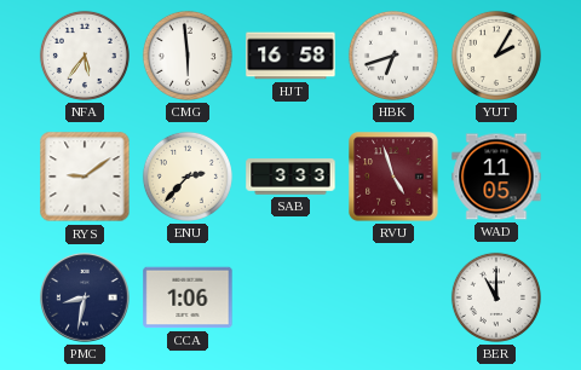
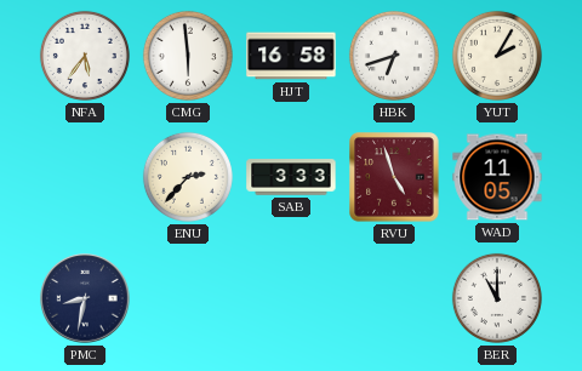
RYS: 9:09 -> none (85, 177)
CCA: 1:06 -> none (188, 297)
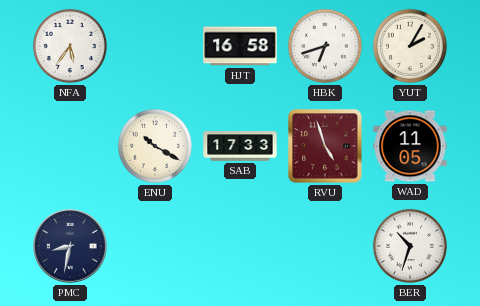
CMG: 5:59 -> none (188, 56)
ENU: 2:37 -> 10:20 (155, 146)
SAB: 3:33 -> 17:33 (240, 146)
BER: 11:00 -> 10:33 (410, 246)
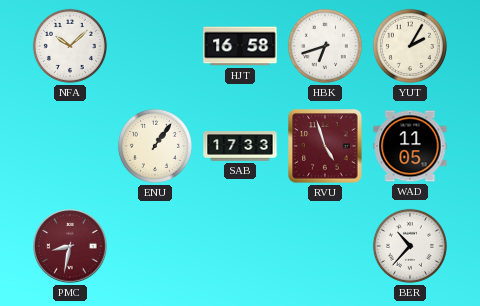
NFA: 5:36 -> 10:08 (70, 46)
ENU: 10:20 -> 1:06 (155, 146)
PMC dial: navy -> burgundy (70, 246)
BER: 10:33 -> 10:37 (410, 246)
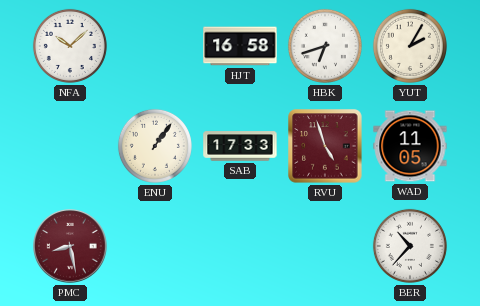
PMC: 8:32 -> 8:28 (70, 246)
